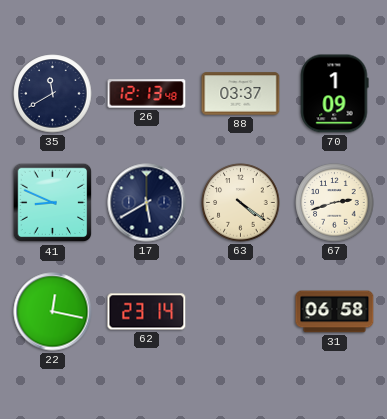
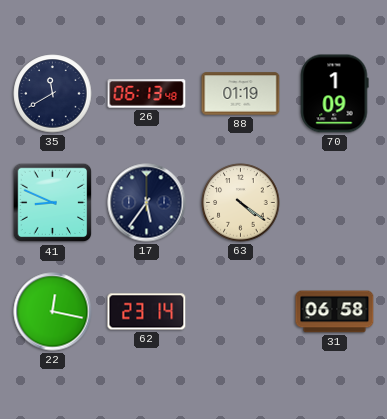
26: 12:13 -> 06:13 (147, 94)
88: 03:37 -> 01:19 (241, 94)
17: 5:40 -> 5:36 (147, 203)
67: 2:42 -> none (335, 203)
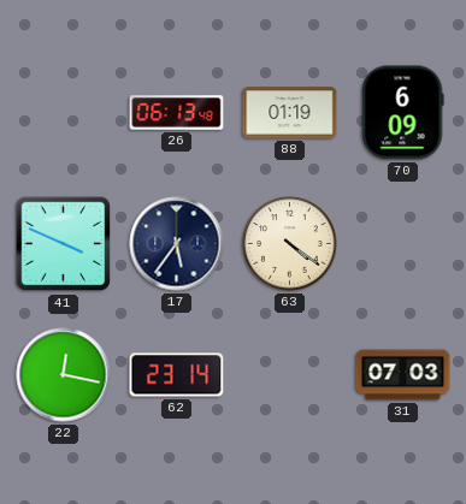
35: 11:40 -> none (53, 94)
70: 1:09 -> 6:09 (403, 113)
41: 8:49 -> 3:49 (64, 244)
31: 06:58 -> 07:03 (403, 375)
